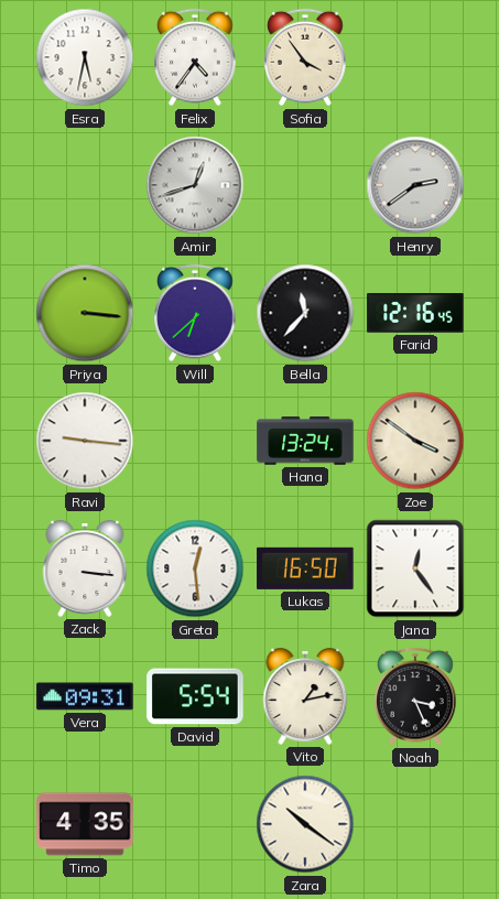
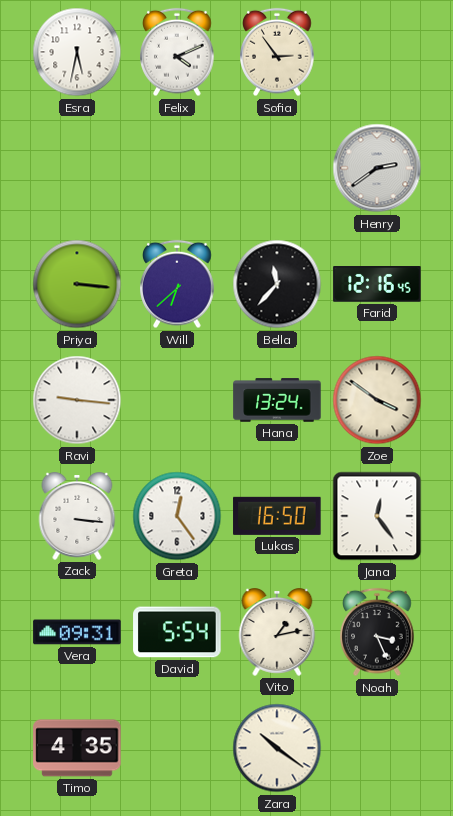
Felix: 4:36 -> 4:11 (177, 52)
Sofia: 3:54 -> 2:54 (277, 52)
Amir: 12:42 -> none (195, 185)
Greta: 12:29 -> 12:24 (177, 516)
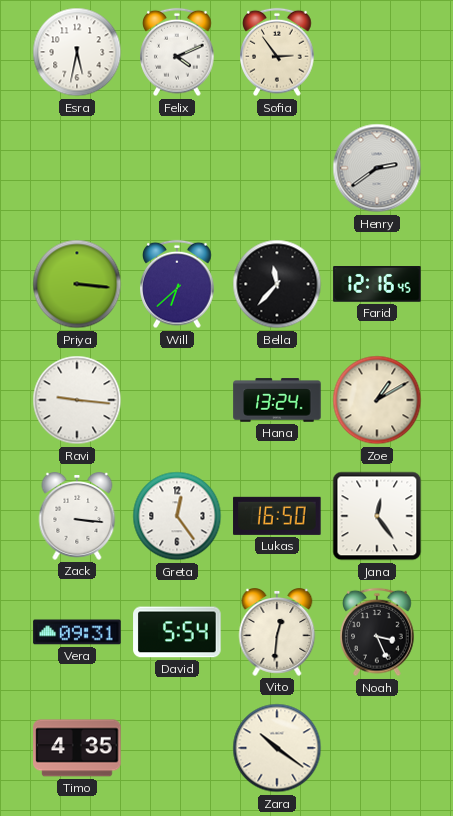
Zoe: 3:51 -> 1:10 (377, 400)
Vito: 1:13 -> 12:31 (277, 633)
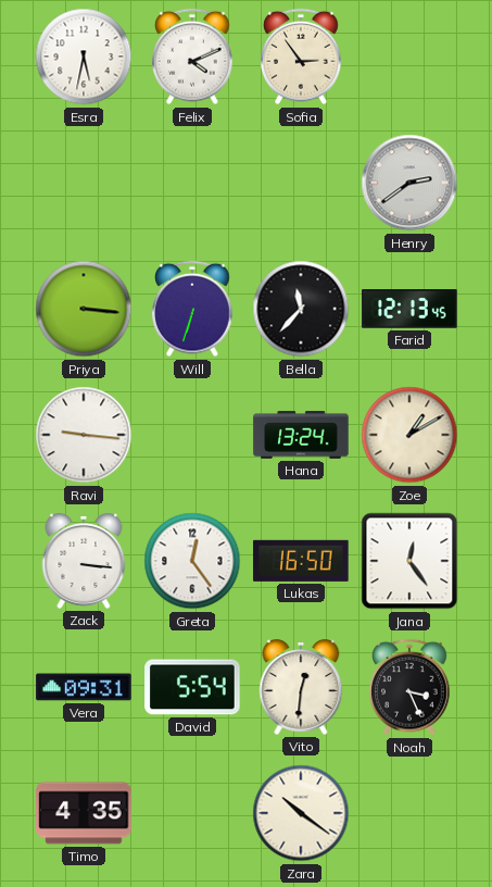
Will: 6:38 -> 6:33 (192, 309)
Farid: 12:16 -> 12:13 (409, 309)
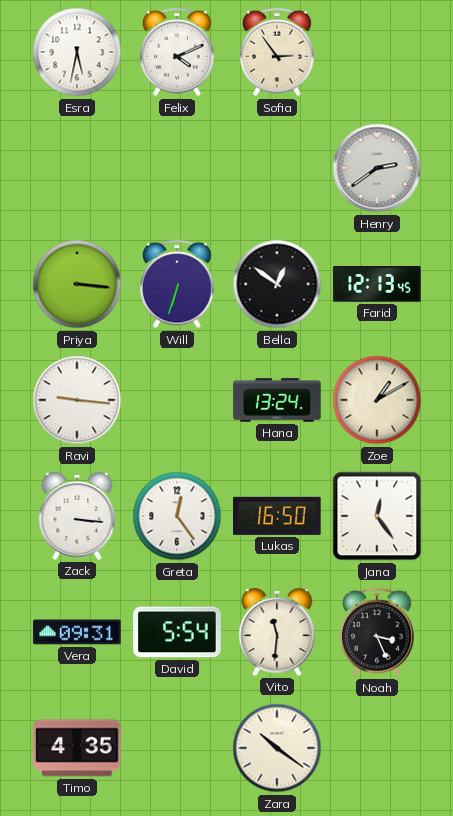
Bella: 11:37 -> 12:51 (277, 284)
Vito: 12:31 -> 11:31 (277, 633)
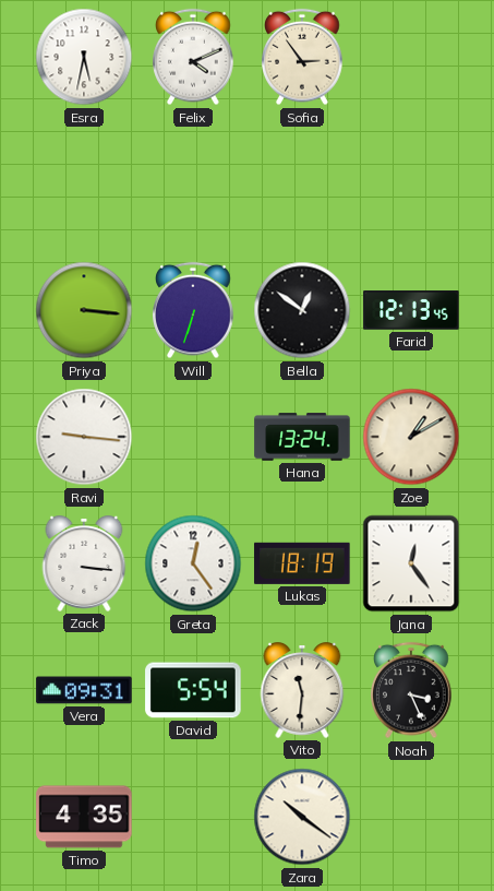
Henry: 2:39 -> none (377, 168)
Lukas: 16:50 -> 18:19 (302, 563)
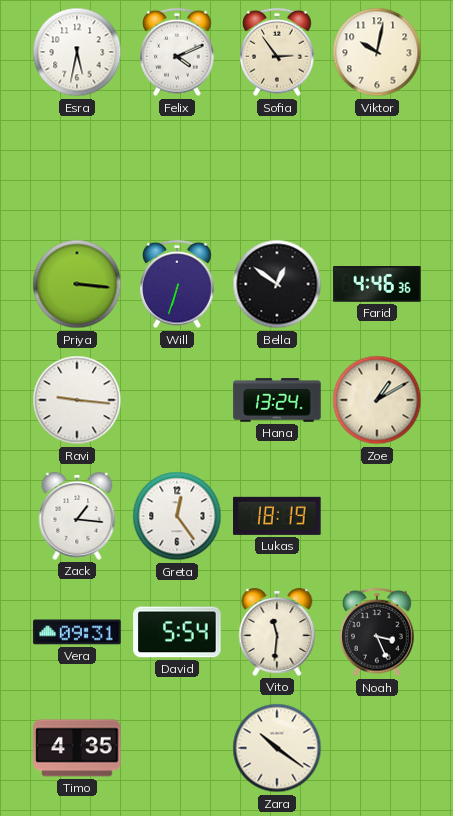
Viktor: none -> 10:02 (377, 52)
Farid: 12:13 -> 4:46 (377, 284)
Zack: 3:16 -> 1:16 (77, 517)
Jana: 12:24 -> none (411, 563)
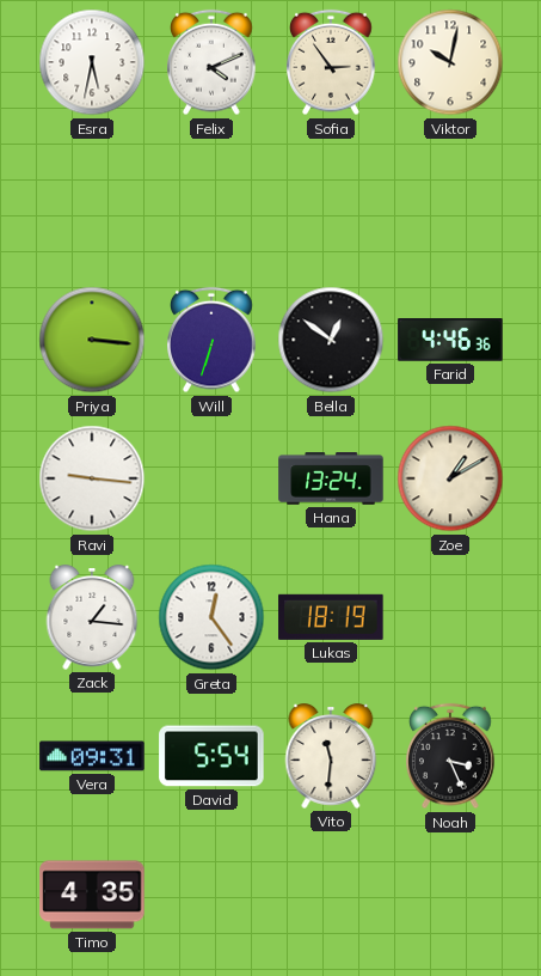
Zara: 10:21 -> none (277, 748)
